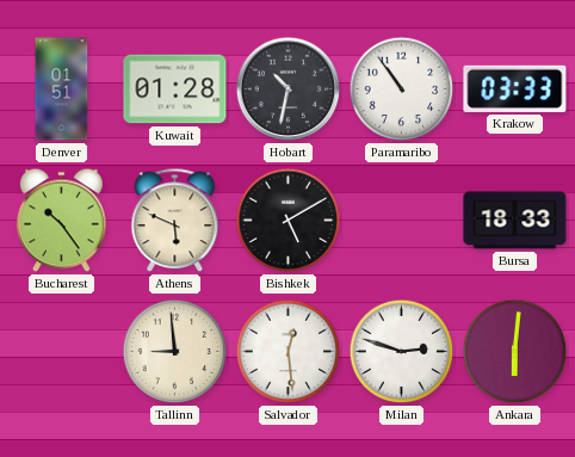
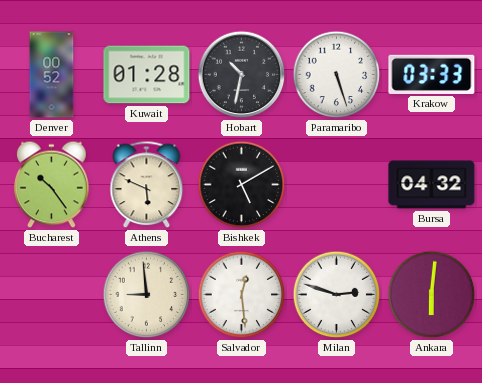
Denver: 01:51 -> 00:52 (52, 75)
Paramaribo: 10:54 -> 5:27 (337, 75)
Bursa: 18:33 -> 04:32 (432, 185)
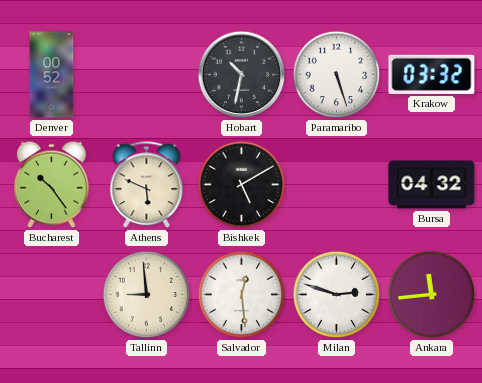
Kuwait: 01:28 -> none (147, 75)
Krakow: 03:33 -> 03:32 (432, 74)
Ankara: 6:01 -> 11:44 (432, 295)
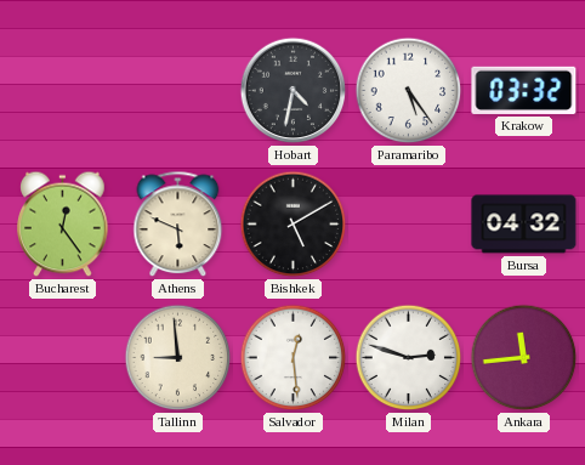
Denver: 00:52 -> none (52, 75)
Hobart: 10:32 -> 4:32 (294, 91)
Paramaribo: 5:27 -> 5:24 (409, 91)
Bucharest: 10:24 -> 12:24 (63, 225)
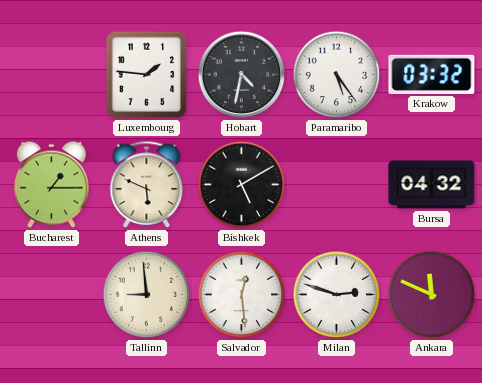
Luxembourg: none -> 1:46 (147, 75)
Bucharest: 12:24 -> 1:15 (52, 185)
Ankara: 11:44 -> 11:49 (432, 295)
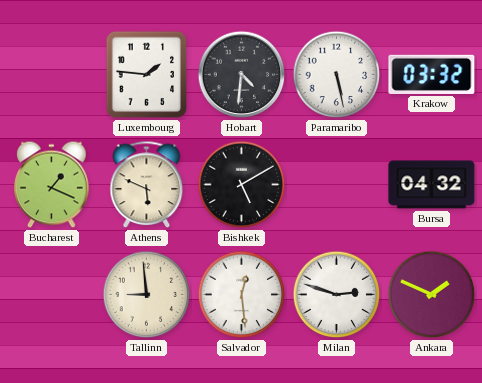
Hobart: 4:32 -> 4:31 (242, 75)
Paramaribo: 5:24 -> 5:28 (337, 75)
Bucharest: 1:15 -> 1:19 (52, 185)
Ankara: 11:49 -> 1:49 (432, 295)
